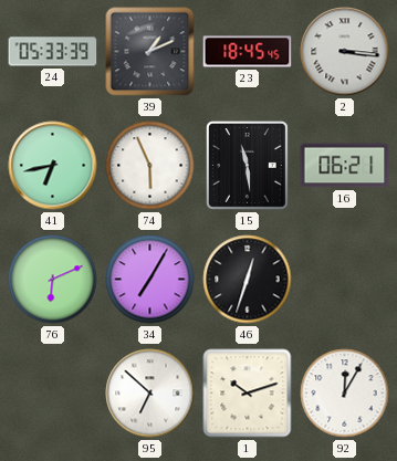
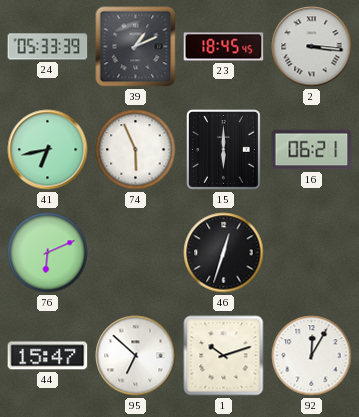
15: 11:29 -> 6:00 (224, 150)
34: 7:05 -> none (150, 280)
44: none -> 15:47 (48, 356)
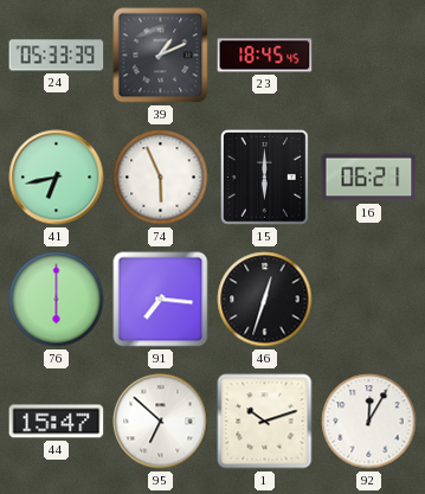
2: 3:16 -> none (312, 47)
76: 6:11 -> 6:00 (57, 300)
91: none -> 7:16 (161, 300)
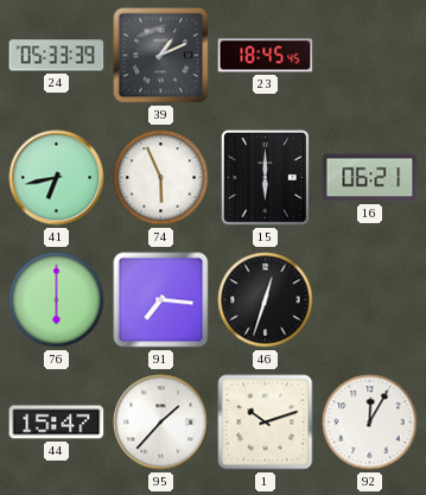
95: 6:52 -> 1:37 (161, 423)
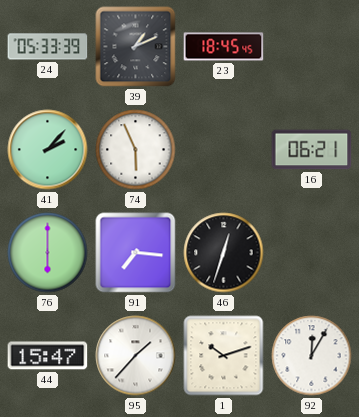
41: 6:43 -> 2:07 (48, 150)
15: 6:00 -> none (266, 178)
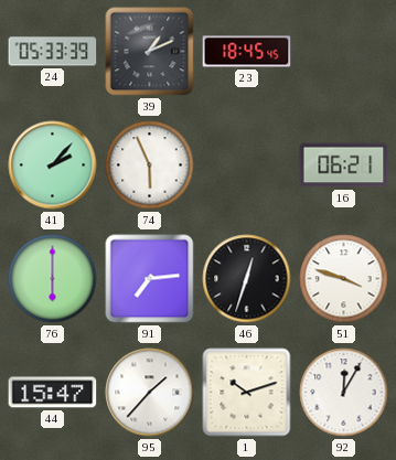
91: 7:16 -> 7:14 (150, 279)
51: none -> 3:48 (344, 279)
